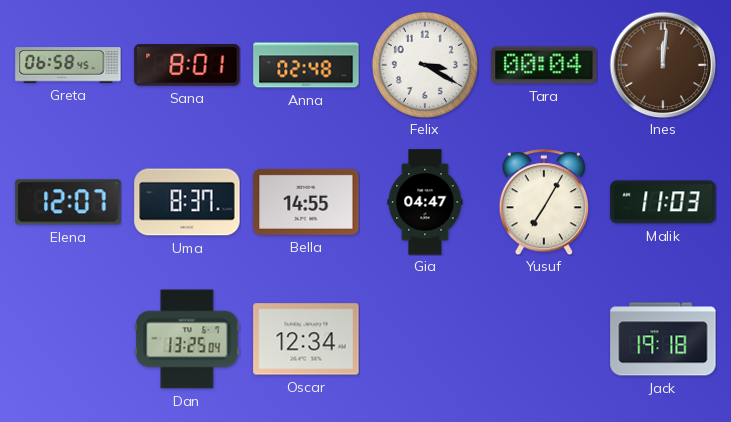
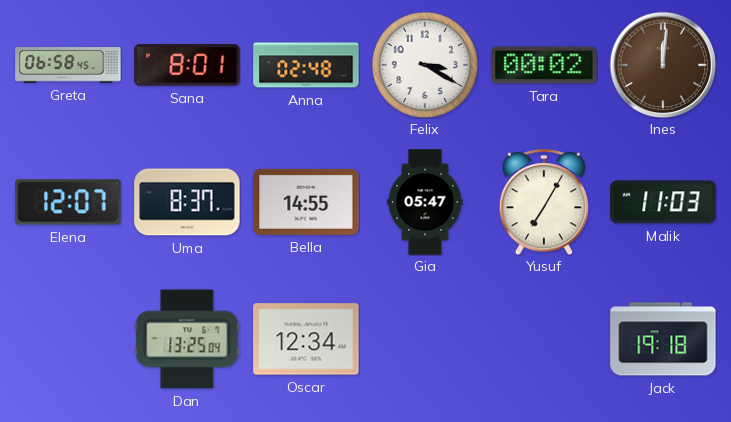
Tara: 00:04 -> 00:02 (544, 65)
Gia: 04:47 -> 05:47 (425, 202)
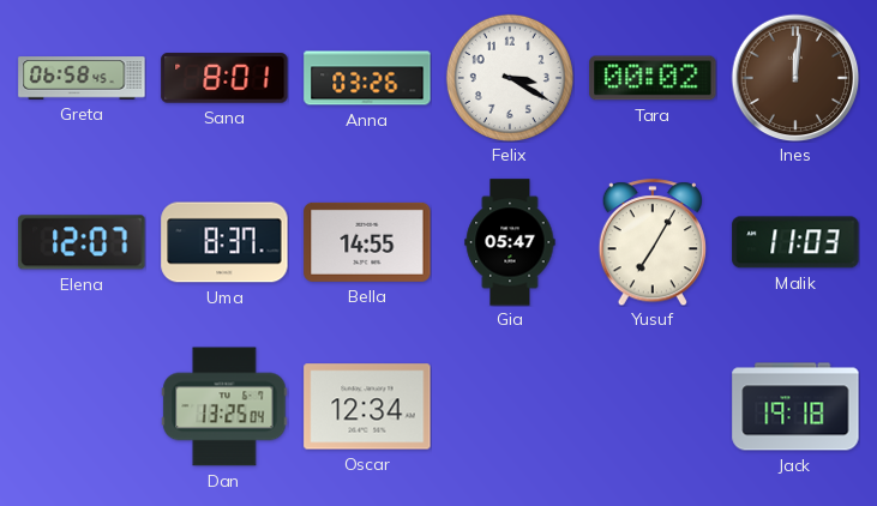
Anna: 02:48 -> 03:26 (367, 78)
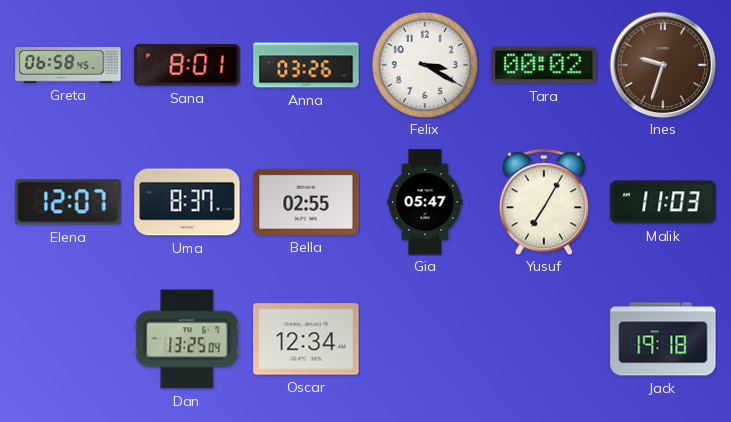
Ines: 12:01 -> 9:33 (663, 65)
Bella: 14:55 -> 02:55 (306, 202)
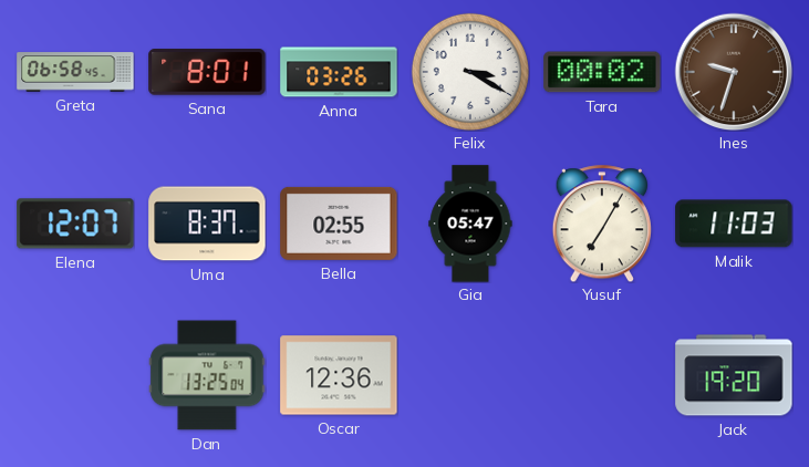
Oscar: 12:34 -> 12:36 (339, 375)
Jack: 19:18 -> 19:20 (734, 375)
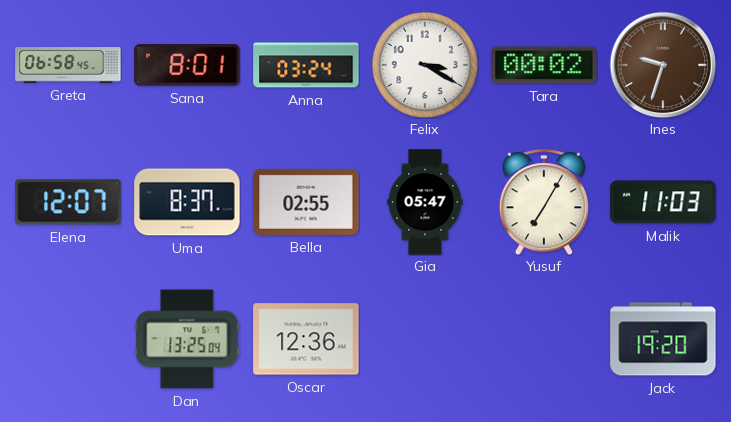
Anna: 03:26 -> 03:24 (306, 65)
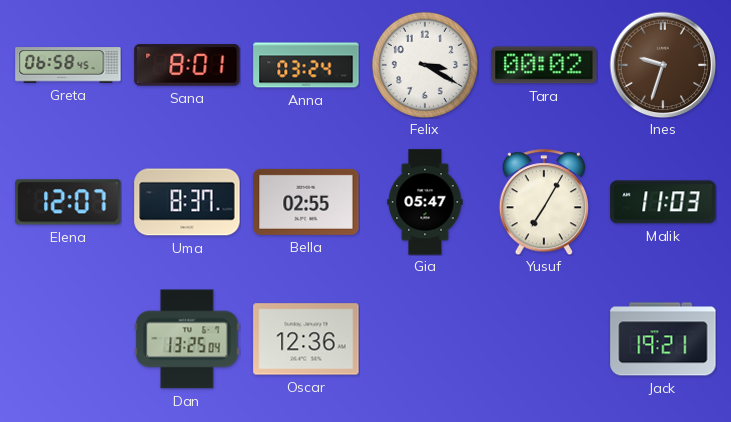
Jack: 19:20 -> 19:21 (663, 339)
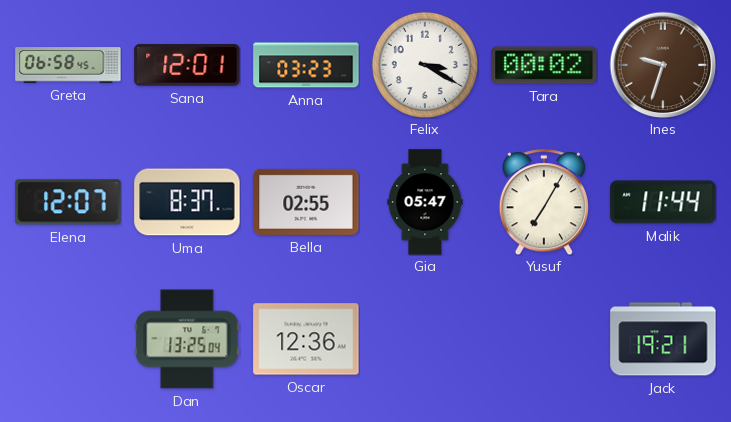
Sana: 8:01 -> 12:01 (187, 65)
Anna: 03:24 -> 03:23 (306, 65)
Malik: 11:03 -> 11:44 (663, 202)
